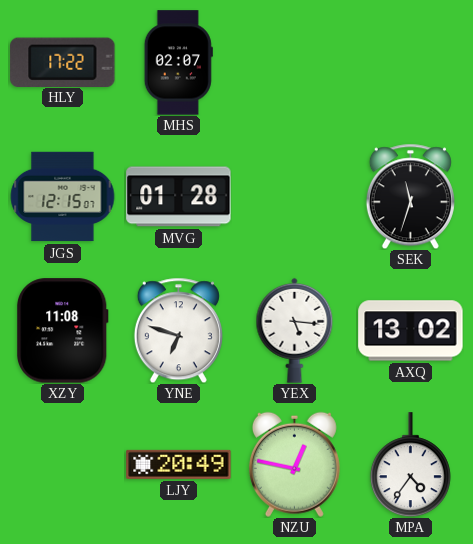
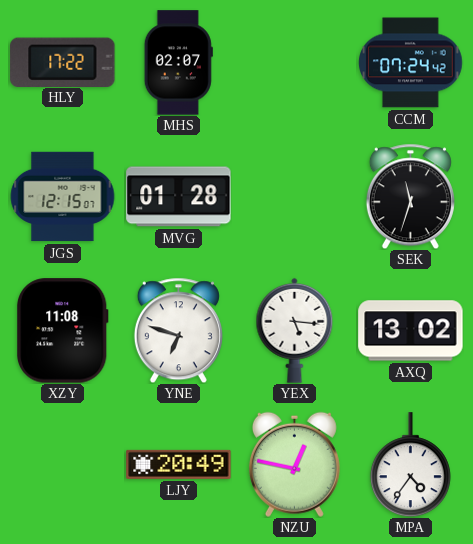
CCM: none -> 07:24 (411, 63)
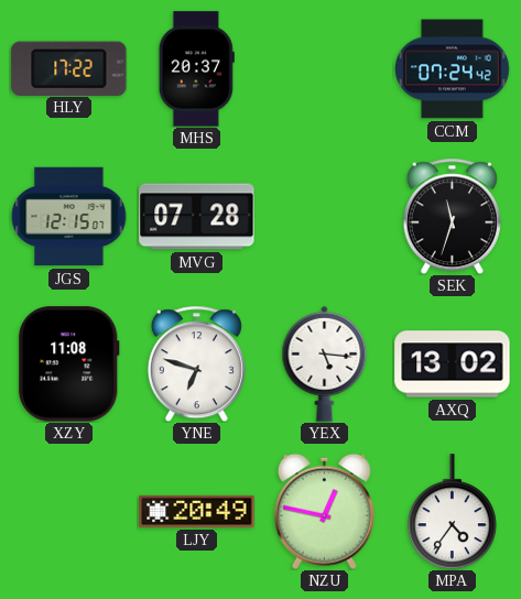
MHS: 02:07 -> 20:37 (196, 69)
MVG: 01:28 -> 07:28 (197, 217)
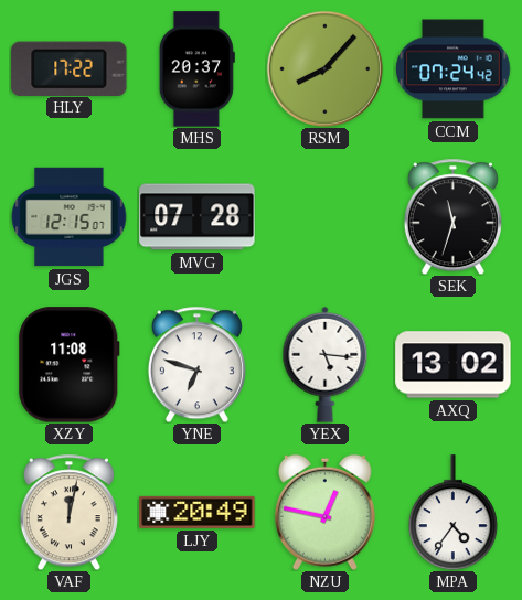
RSM: none -> 8:07 (324, 68)
VAF: none -> 12:02 (68, 512)
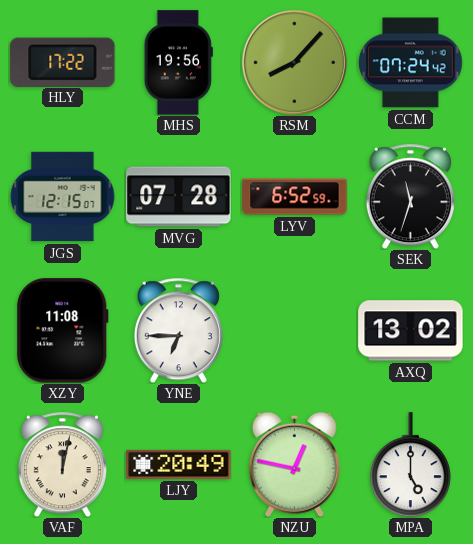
MHS: 20:37 -> 19:56 (178, 63)
LYV: none -> 6:52 (295, 197)
YNE: 6:48 -> 6:45 (178, 330)
YEX: 5:16 -> none (326, 364)
MPA: 4:36 -> 5:00 (410, 465)
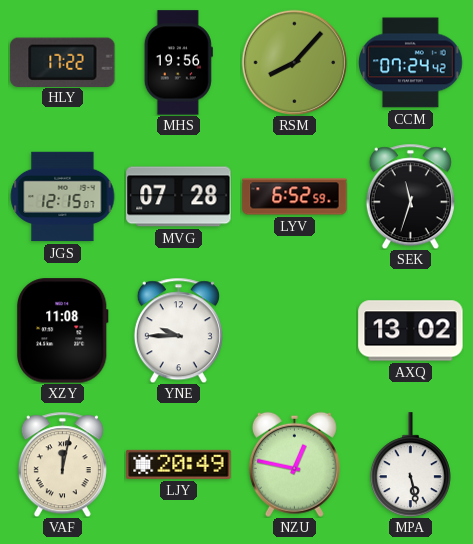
YNE: 6:45 -> 9:45 (178, 330)
MPA: 5:00 -> 5:28 (410, 465)
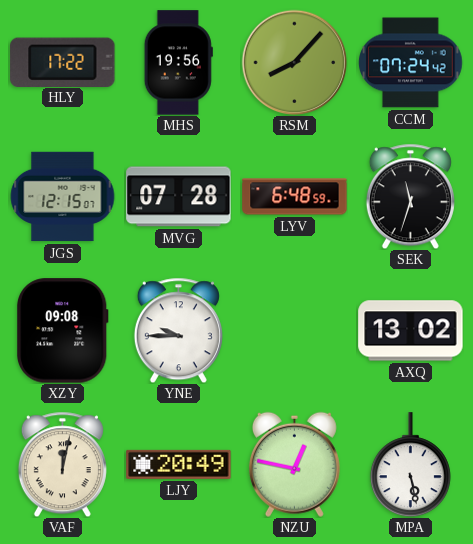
LYV: 6:52 -> 6:48 (295, 197)
XZY: 11:08 -> 09:08 (62, 331)
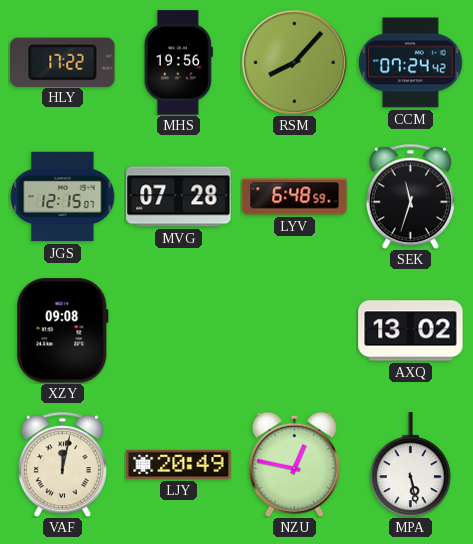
YNE: 9:45 -> none (178, 330)
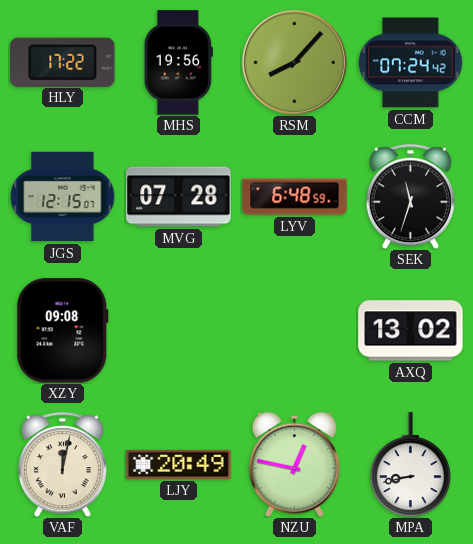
MPA: 5:28 -> 8:43 (410, 465)
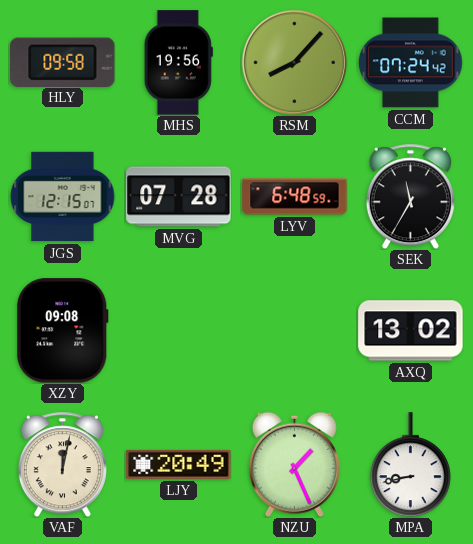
HLY: 17:22 -> 09:58 (63, 62)
SEK: 11:33 -> 11:35 (410, 196)
NZU: 12:47 -> 1:26 (294, 464)
